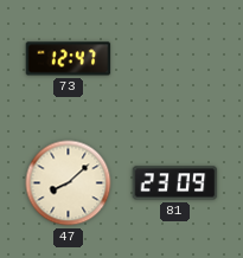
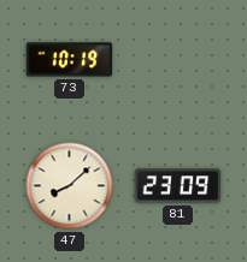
73: 12:47 -> 10:19 (70, 60)
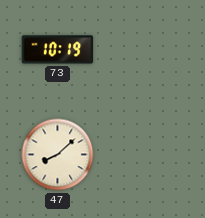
81: 23:09 -> none (178, 186)
